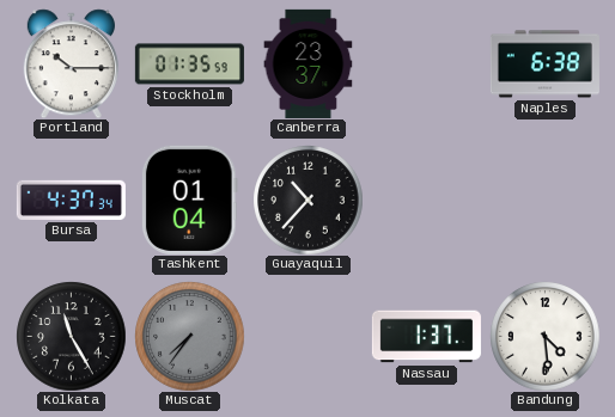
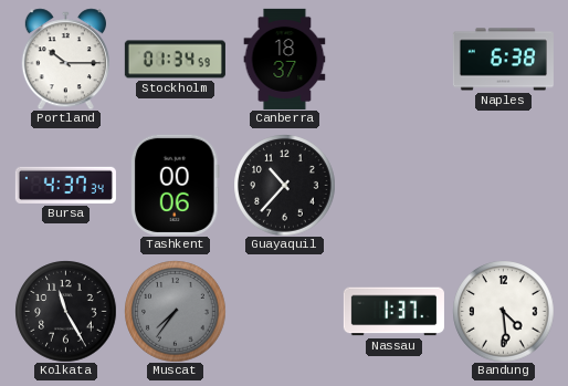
Stockholm: 01:35 -> 01:34 (175, 60)
Canberra: 23:37 -> 18:37 (285, 59)
Tashkent: 01:04 -> 00:06 (175, 185)
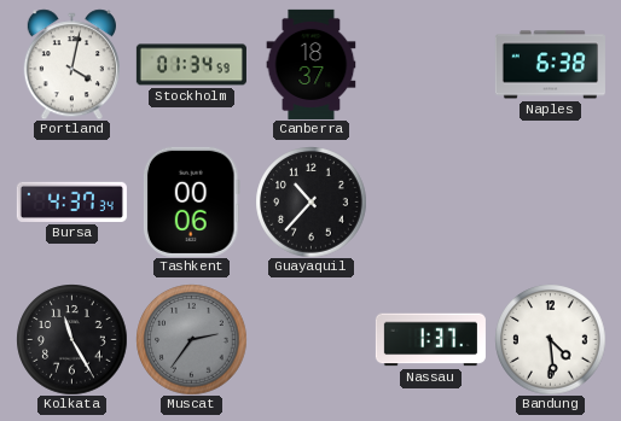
Portland: 10:15 -> 4:02 (71, 64)
Muscat: 7:36 -> 2:36 (191, 339)
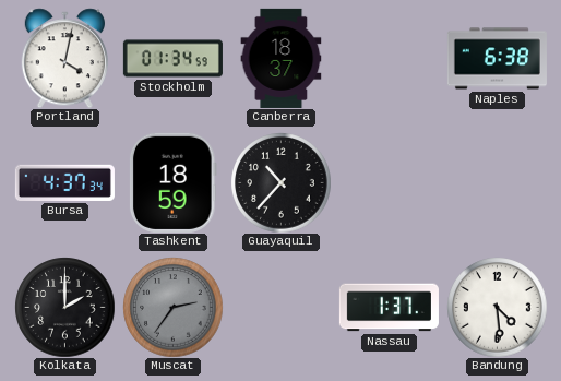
Tashkent: 00:06 -> 18:59 (172, 182)
Kolkata: 11:25 -> 2:00 (64, 307)
